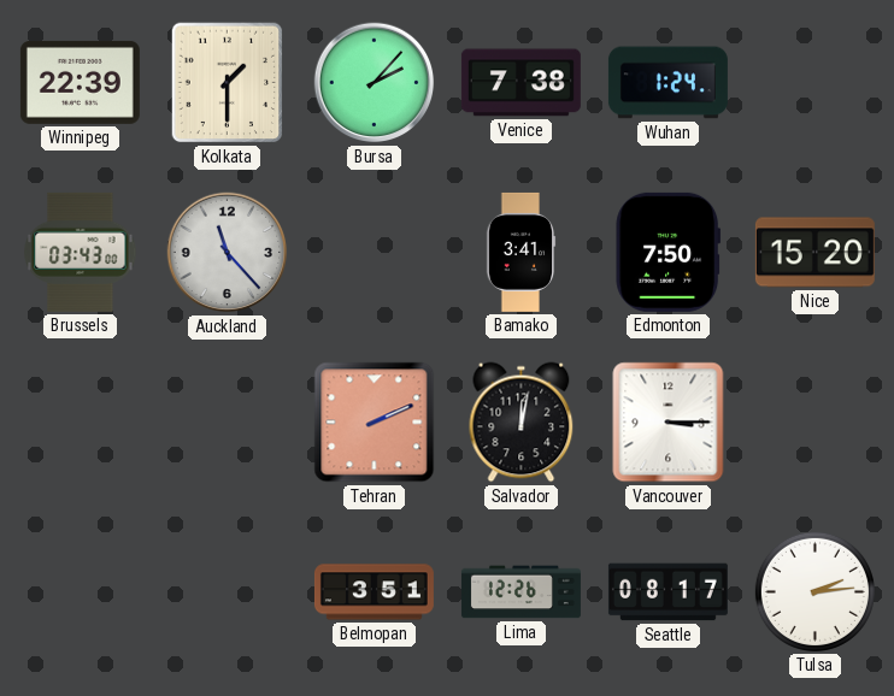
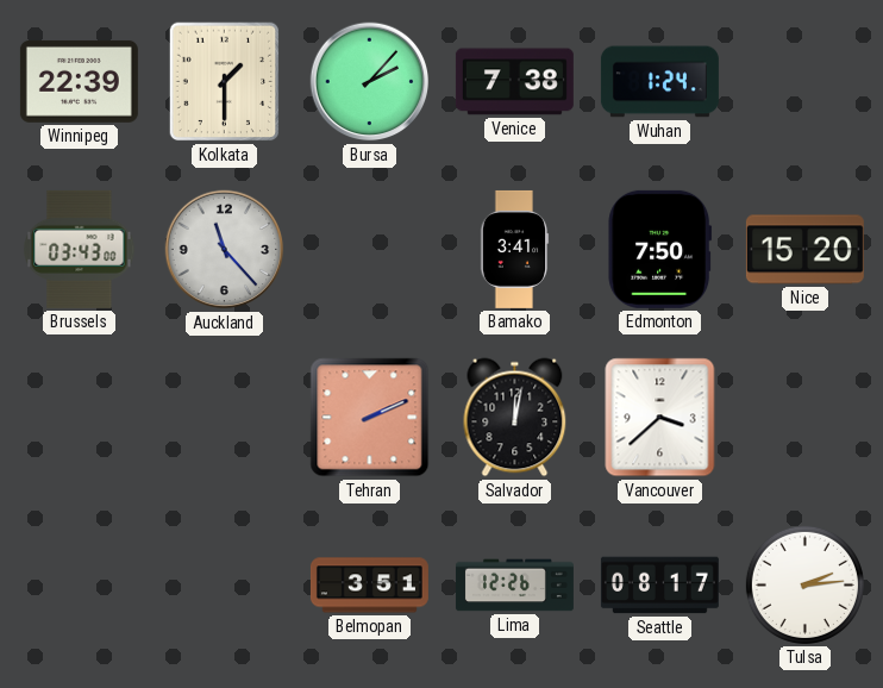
Vancouver: 3:15 -> 3:38 (660, 418)
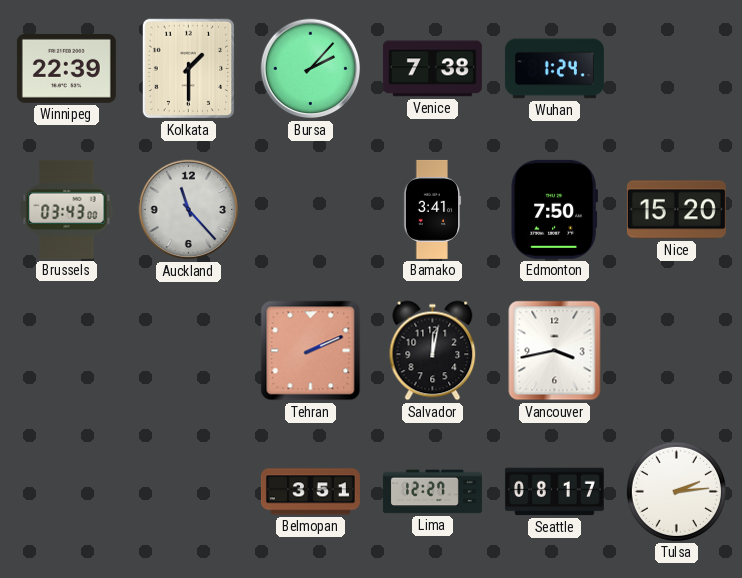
Vancouver: 3:38 -> 3:43 (555, 351)
Lima: 12:26 -> 12:27 (432, 492)
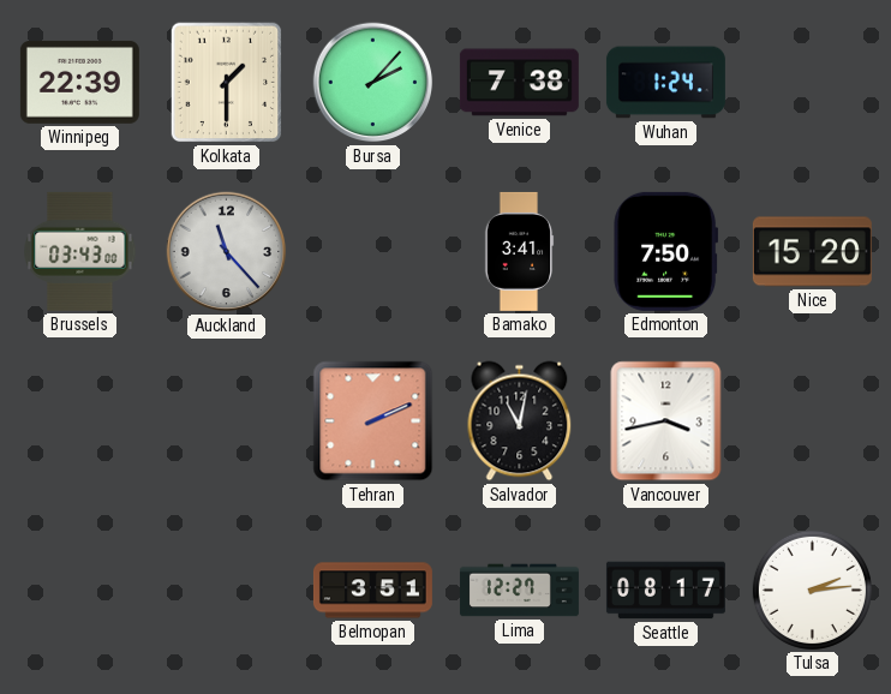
Salvador: 12:02 -> 11:02 (520, 421)
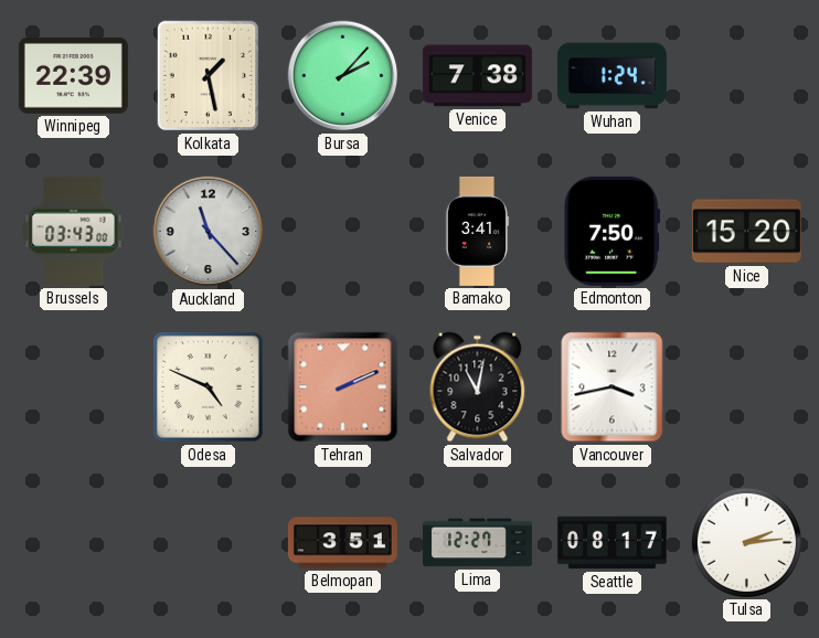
Kolkata: 1:30 -> 1:28 (209, 76)
Odesa: none -> 4:49 (209, 387)
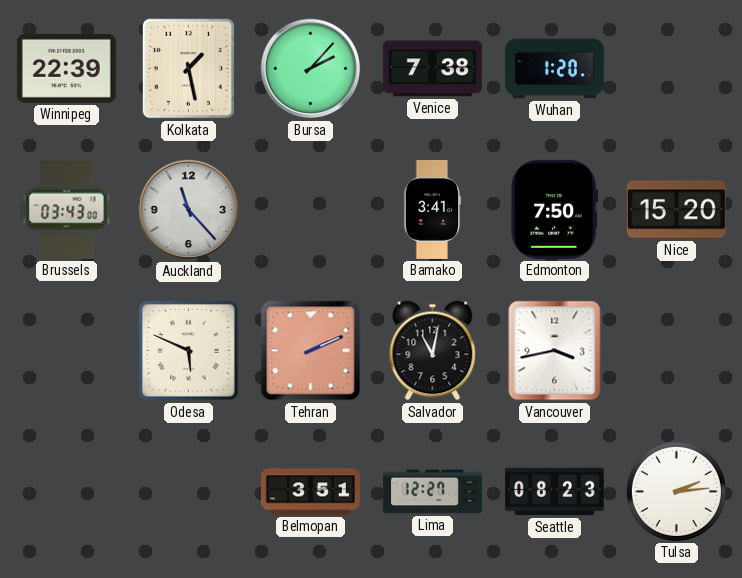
Wuhan: 1:24 -> 1:20 (554, 69)
Odesa: 4:49 -> 5:49 (189, 351)
Seattle: 08:17 -> 08:23 (554, 492)
